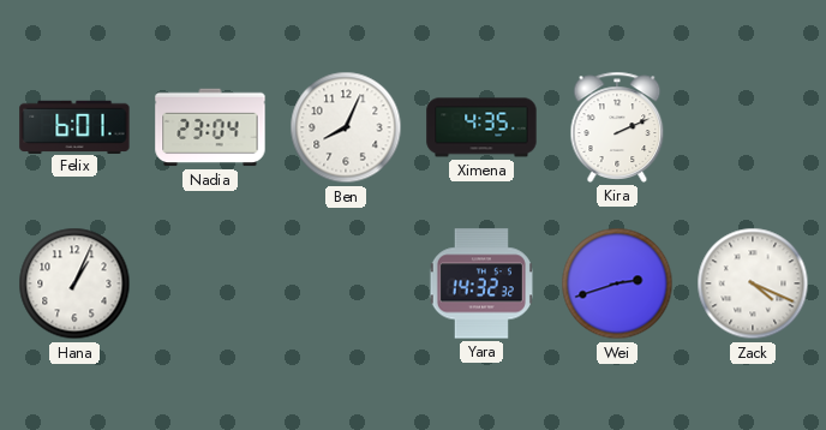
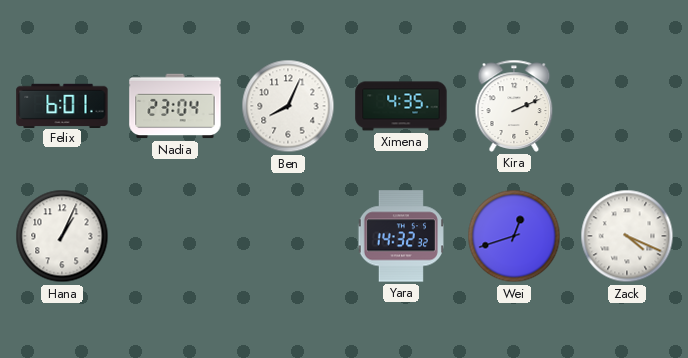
Wei: 2:42 -> 12:42 (514, 236)
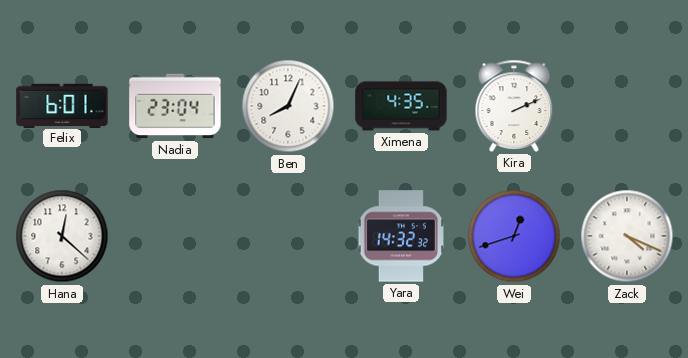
Hana: 1:04 -> 12:22 (62, 236)
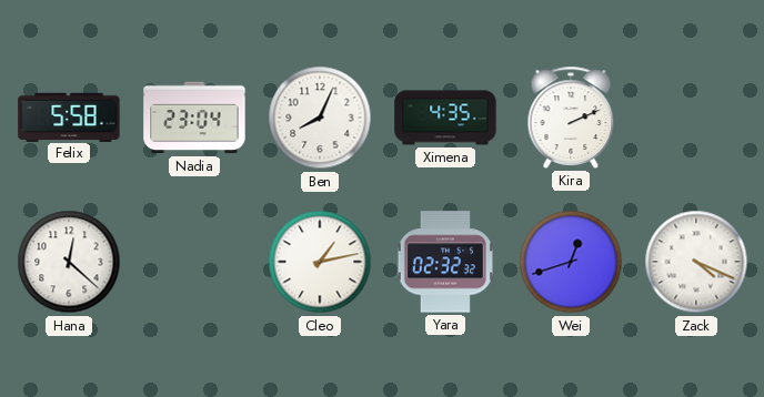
Felix: 6:01 -> 5:58 (69, 116)
Cleo: none -> 1:13 (320, 262)
Yara: 14:32 -> 02:32 (445, 262)
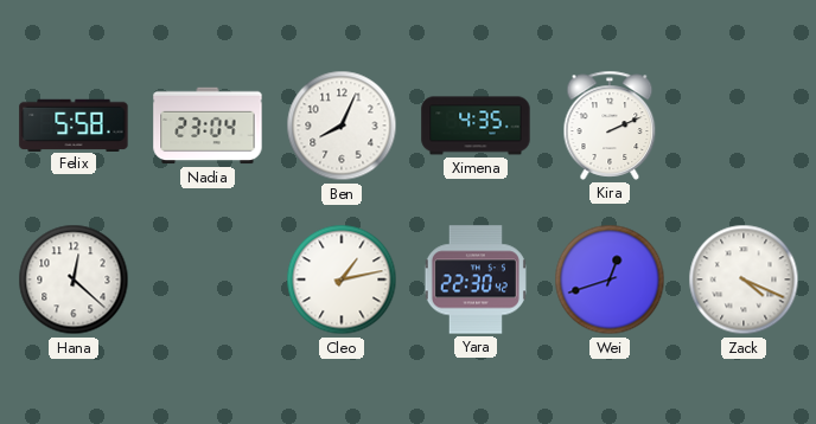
Yara: 02:32 -> 22:30 (476, 280)
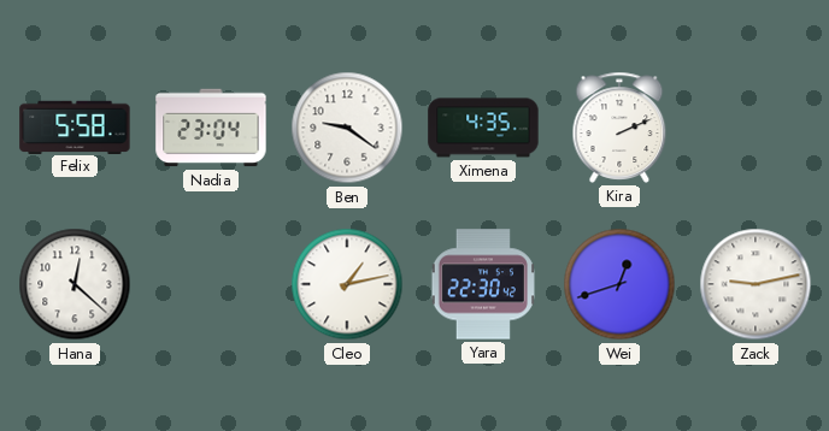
Ben: 8:04 -> 9:21 (347, 128)
Zack: 4:19 -> 9:13 (755, 284)
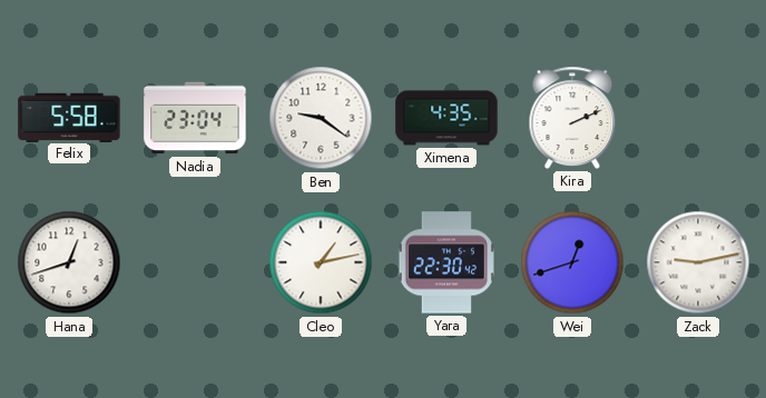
Hana: 12:22 -> 12:42 (69, 262)
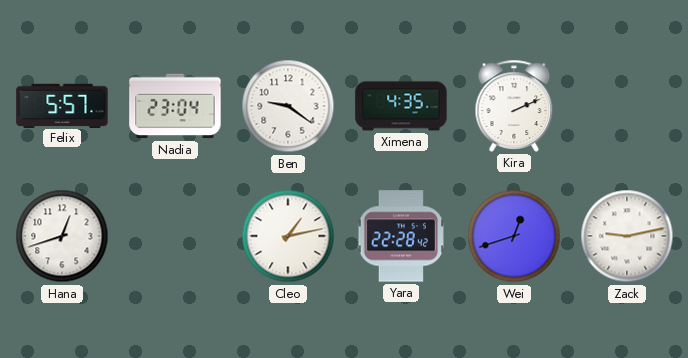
Felix: 5:58 -> 5:57 (62, 105)
Yara: 22:30 -> 22:28 (401, 236)
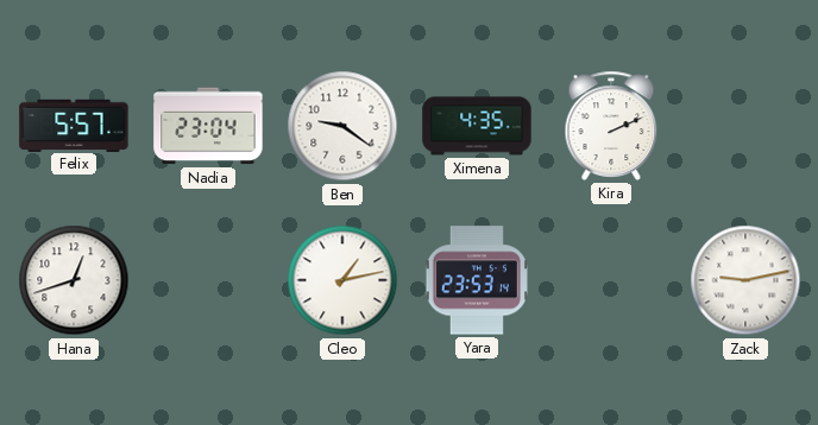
Yara: 22:28 -> 23:53 (477, 280)
Wei: 12:42 -> none (514, 236)
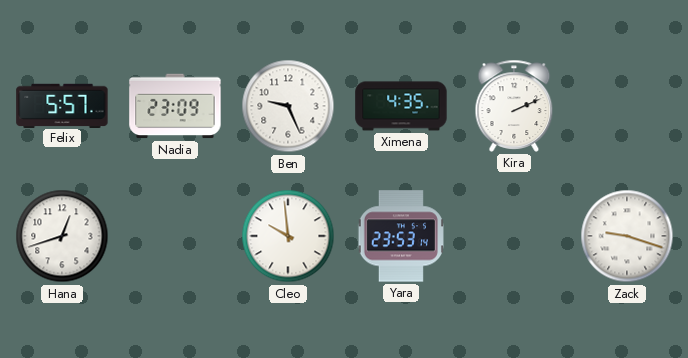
Nadia: 23:04 -> 23:09 (175, 106)
Ben: 9:21 -> 9:26 (288, 106)
Cleo: 1:13 -> 9:59 (288, 236)
Zack: 9:13 -> 9:18 (627, 236)
